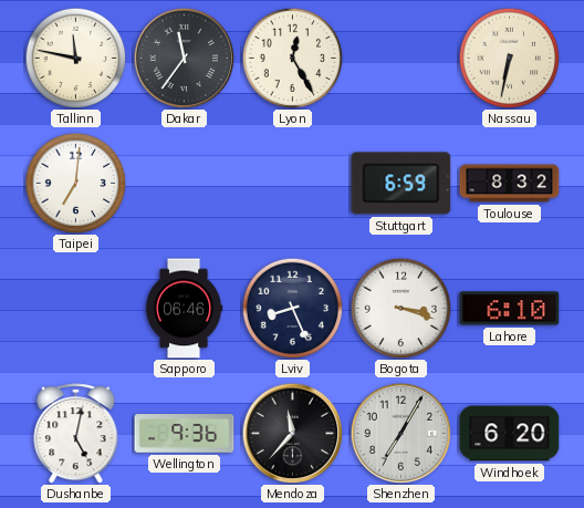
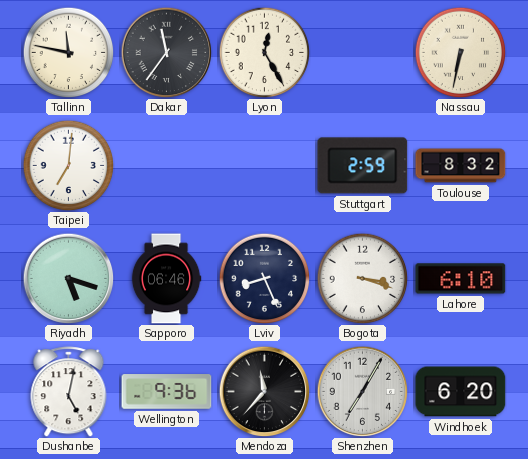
Stuttgart: 6:59 -> 2:59 (363, 166)
Riyadh: none -> 5:18 (68, 278)
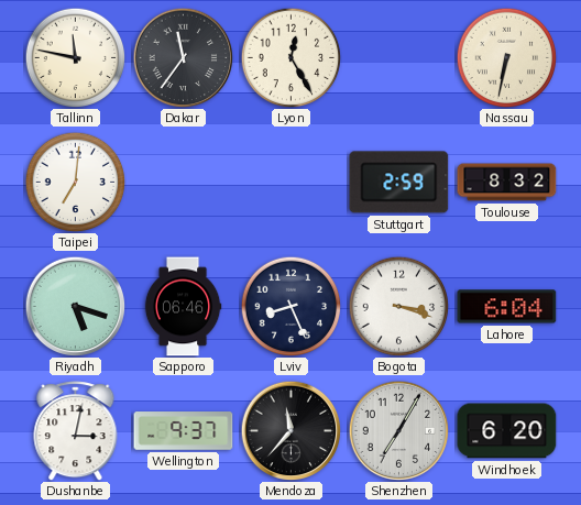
Lahore: 6:10 -> 6:04 (507, 307)
Dushanbe: 5:02 -> 3:02 (76, 431)
Wellington: 9:36 -> 9:37 (184, 431)
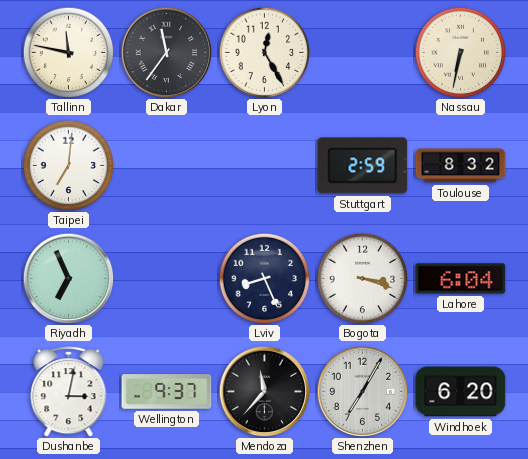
Riyadh: 5:18 -> 6:56 (68, 278)
Sapporo: 06:46 -> none (183, 307)
